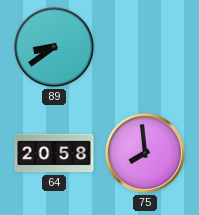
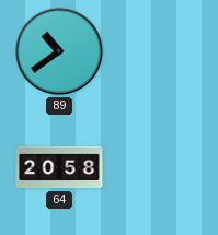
89: 8:39 -> 10:39 (59, 51)
75: 7:59 -> none (145, 153)
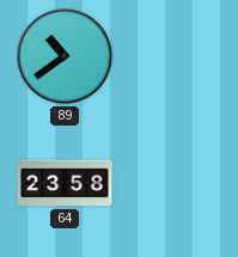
64: 20:58 -> 23:58 (65, 183)
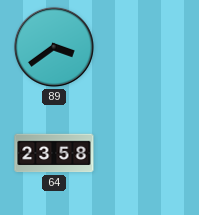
89: 10:39 -> 3:39 (54, 47)
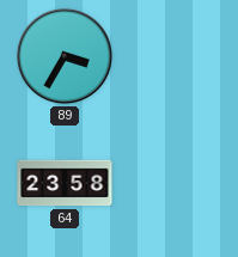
89: 3:39 -> 3:35 (65, 56)
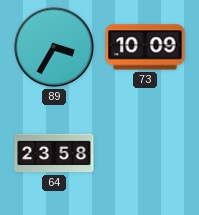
73: none -> 10:09 (145, 47)
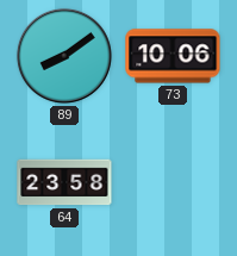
89: 3:35 -> 8:09 (64, 56)
73: 10:09 -> 10:06 (173, 56)
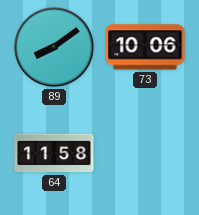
64: 23:58 -> 11:58 (54, 153)
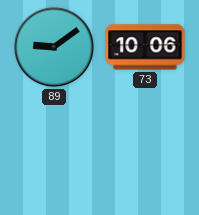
89: 8:09 -> 9:09 (54, 47)
64: 11:58 -> none (54, 153)
